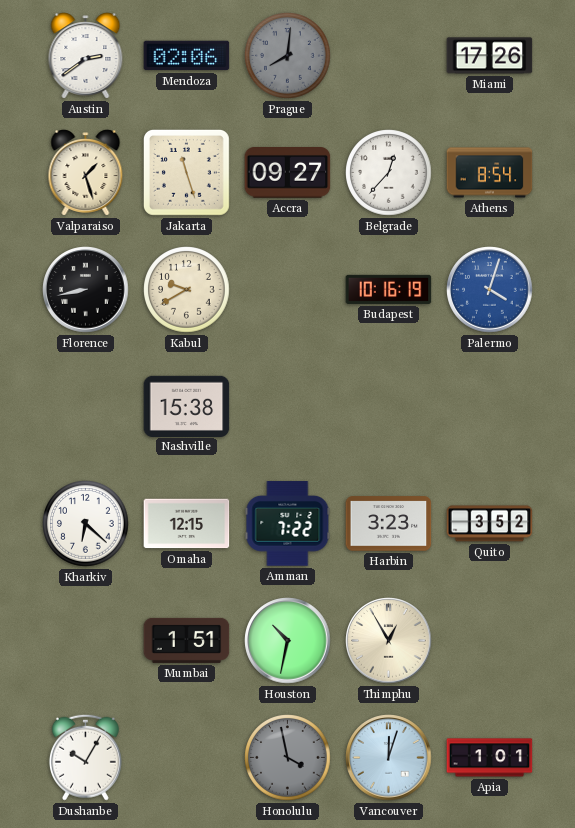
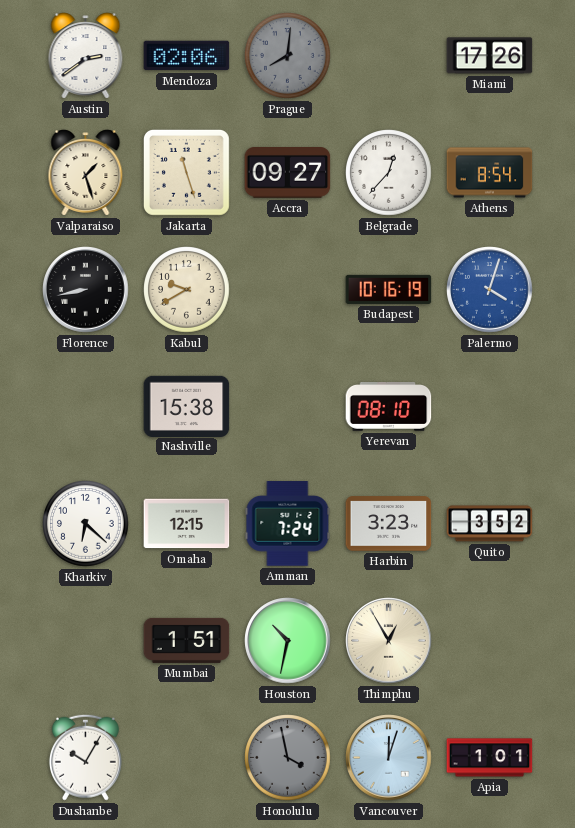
Yerevan: none -> 08:10 (389, 407)
Amman: 7:22 -> 7:24 (288, 524)
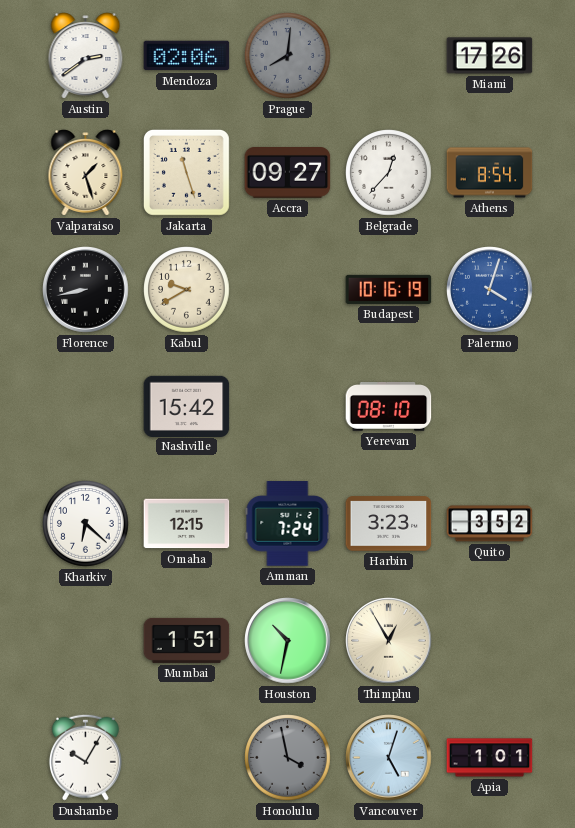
Nashville: 15:38 -> 15:42 (187, 406)
Vancouver: 12:03 -> 5:03 (389, 758)
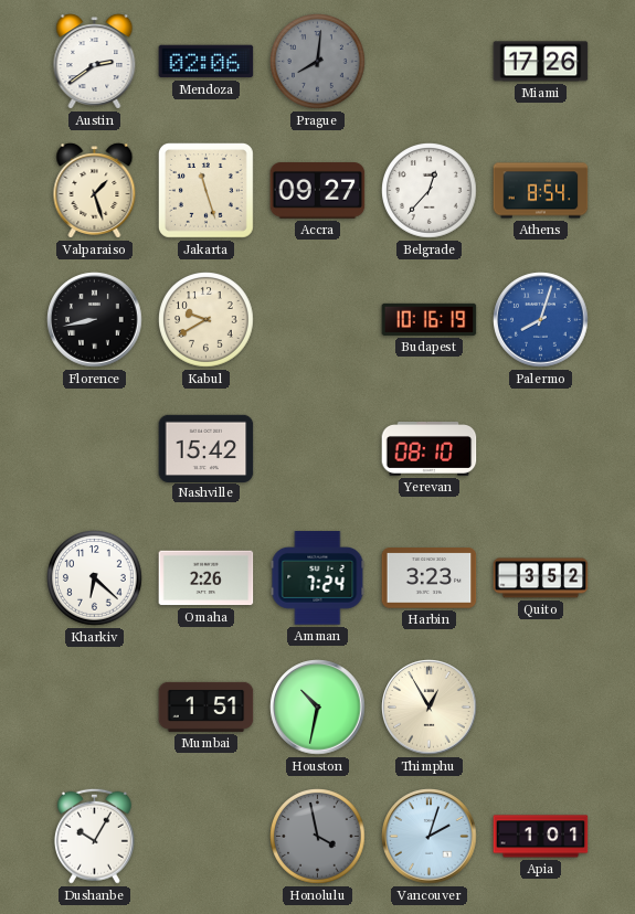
Palermo: 4:03 -> 8:03 (541, 320)
Omaha: 12:15 -> 2:26 (207, 578)
Vancouver: 5:03 -> 2:03 (430, 837)
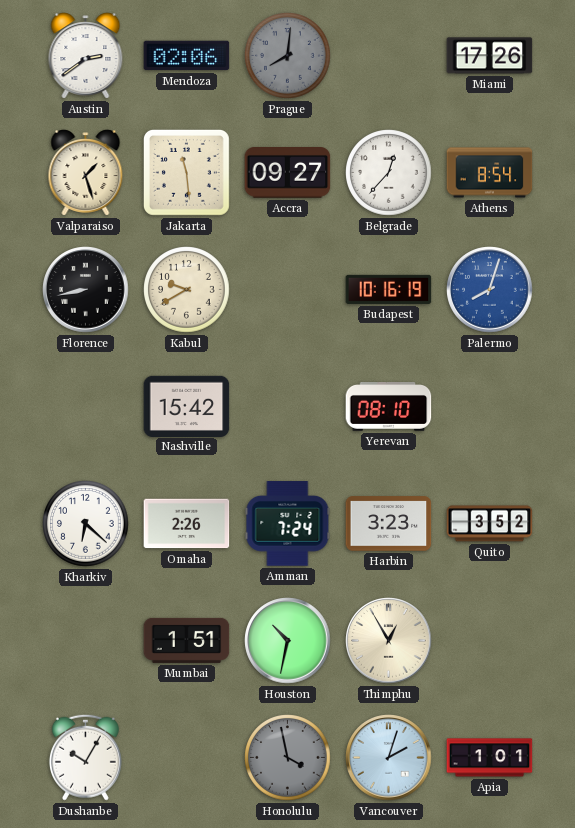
Jakarta: 11:27 -> 11:29 (186, 172)
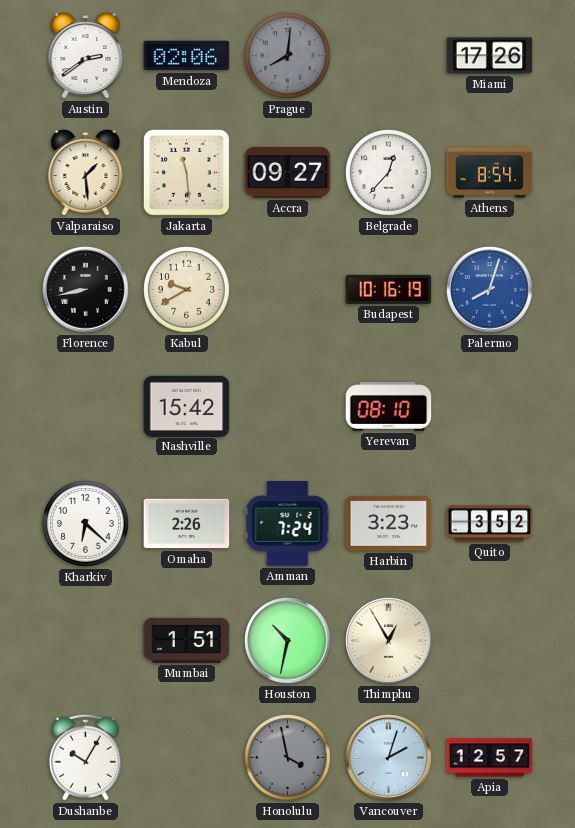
Valparaiso: 1:27 -> 1:29 (86, 173)
Apia: 1:01 -> 12:57 (490, 758)
